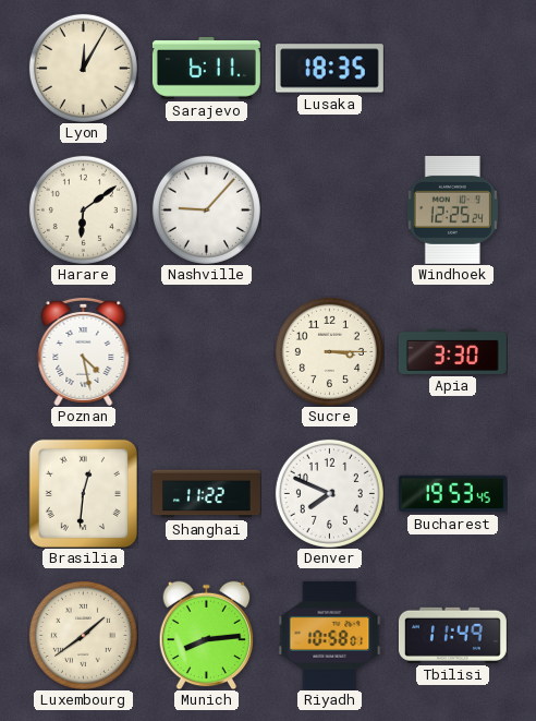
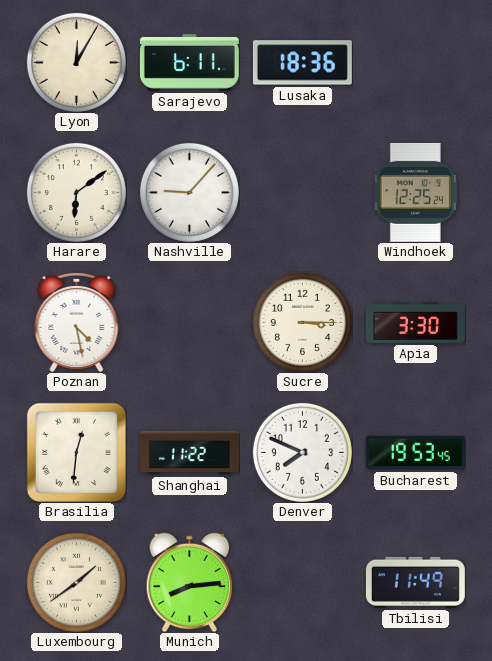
Lusaka: 18:35 -> 18:36 (302, 63)
Riyadh: 10:58 -> none (330, 635)
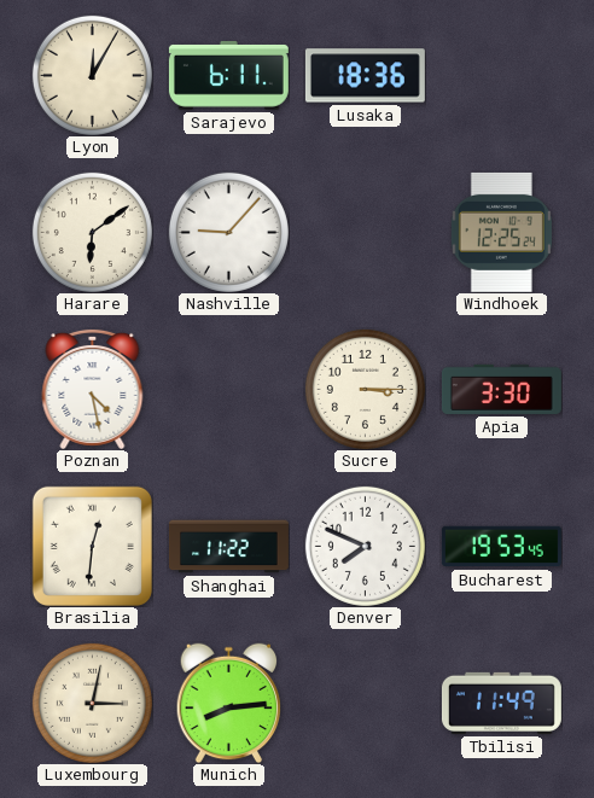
Luxembourg: 1:39 -> 3:02 (92, 703)
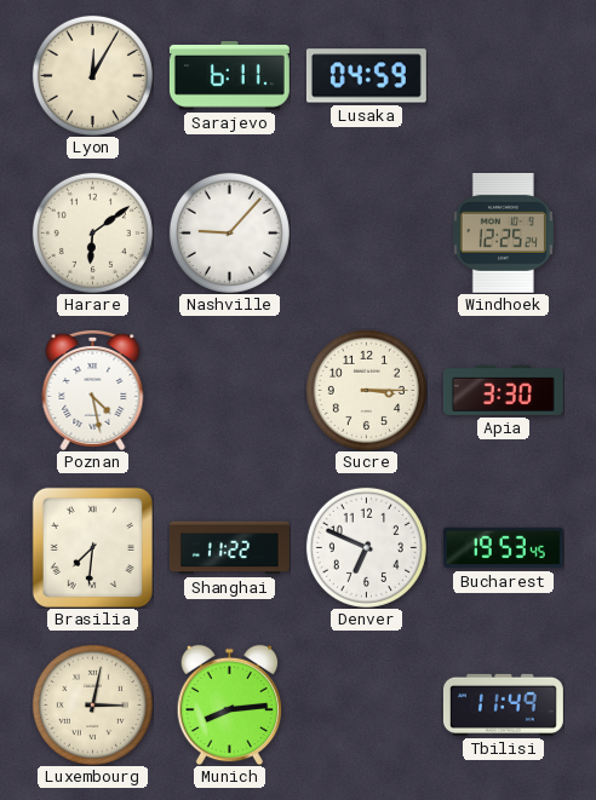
Lusaka: 18:36 -> 04:59 (366, 76)
Brasilia: 12:31 -> 7:31 (92, 547)
Denver: 7:49 -> 6:49 (366, 547)
